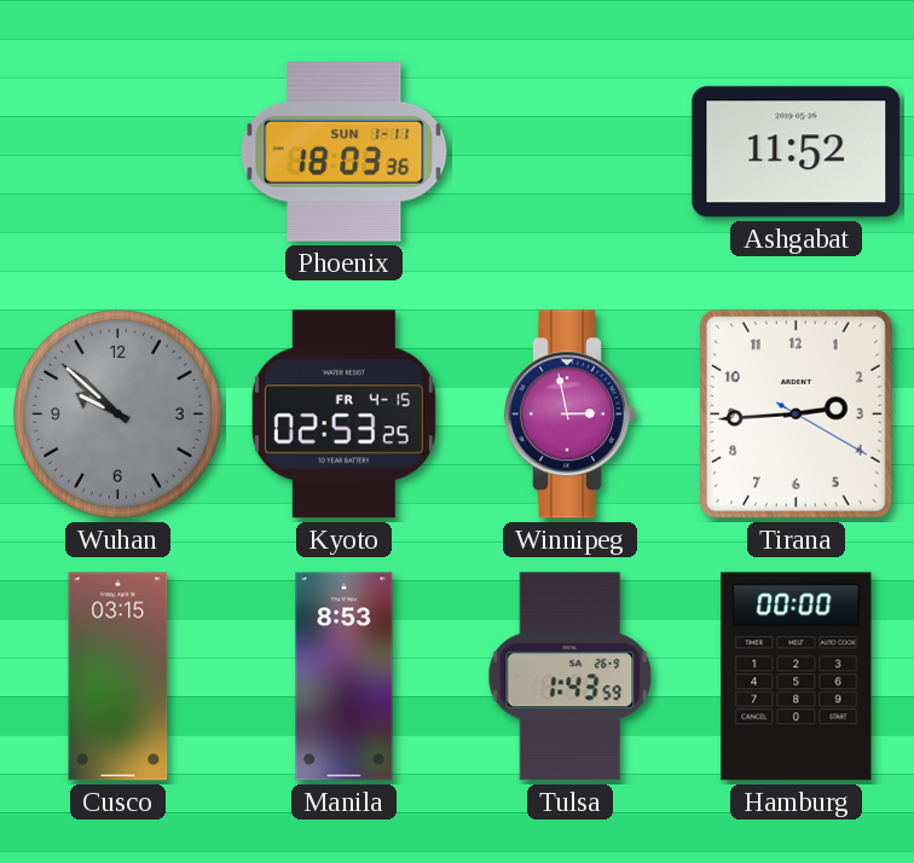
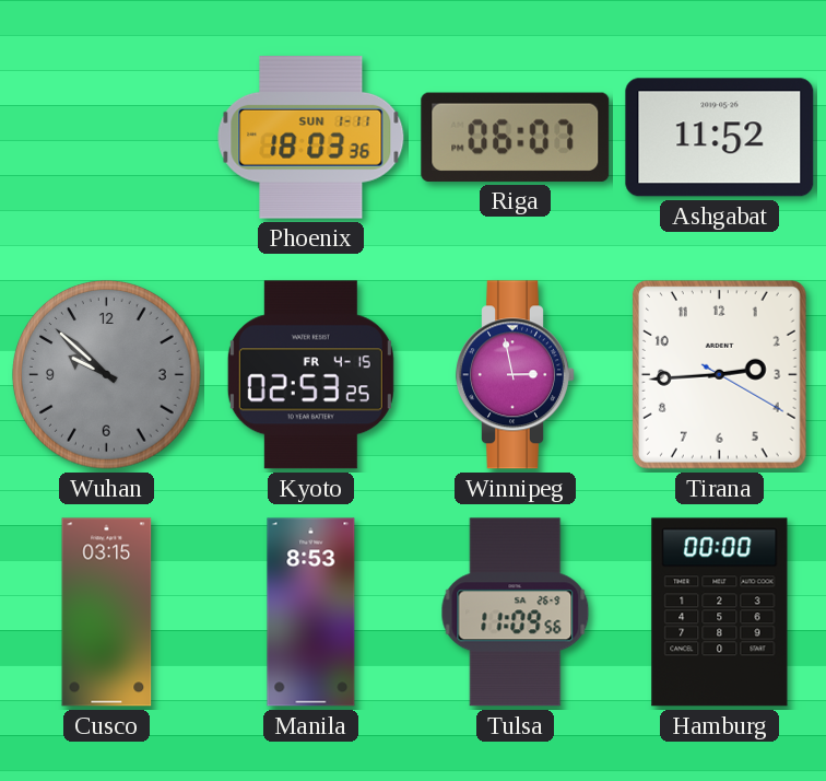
Riga: none -> 06:07 (516, 137)
Tulsa: 1:43 -> 11:09 (516, 613)
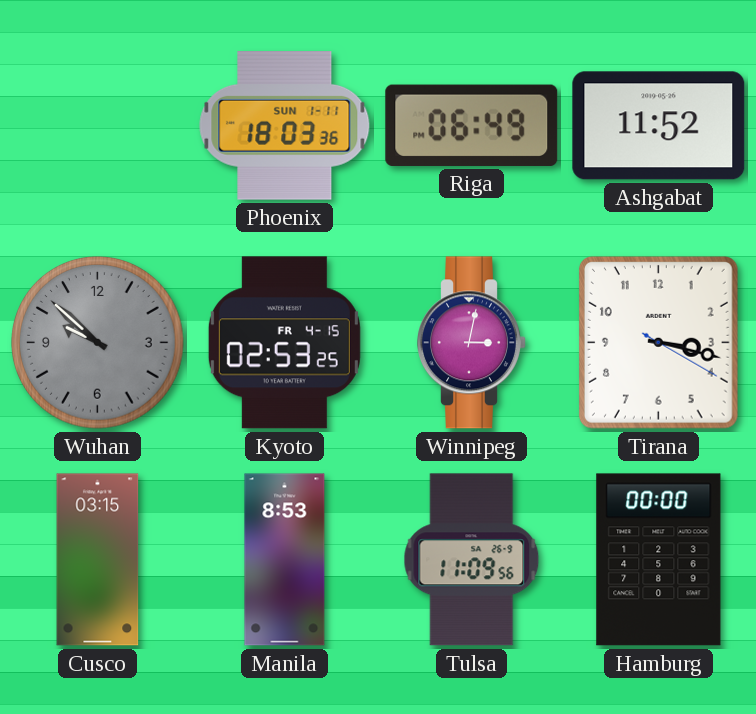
Riga: 06:07 -> 06:49 (472, 125)
Winnipeg: 2:58 -> 3:02 (472, 343)
Tirana: 2:44 -> 3:17 (658, 342)
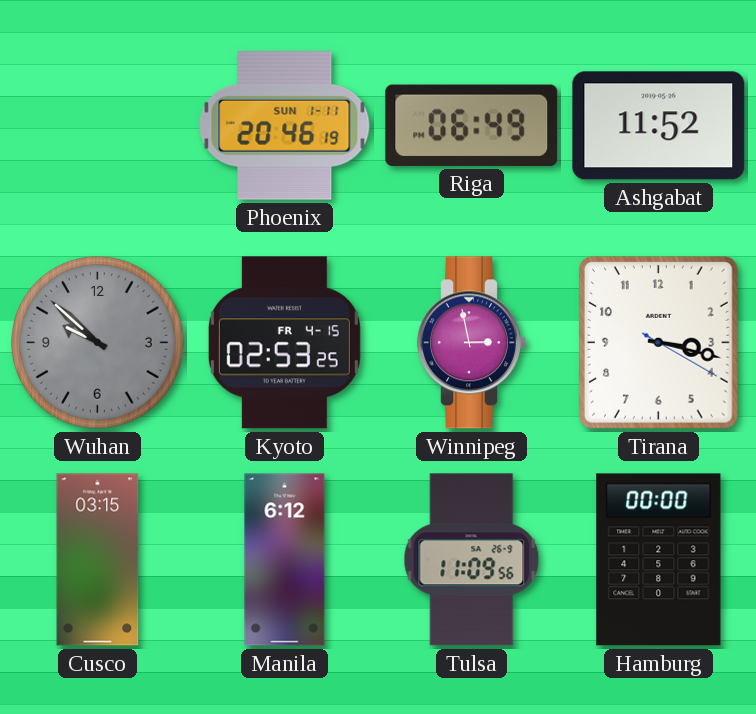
Phoenix: 18:03 -> 20:46 (285, 126)
Winnipeg: 3:02 -> 2:58 (472, 343)
Manila: 8:53 -> 6:12 (285, 560)
